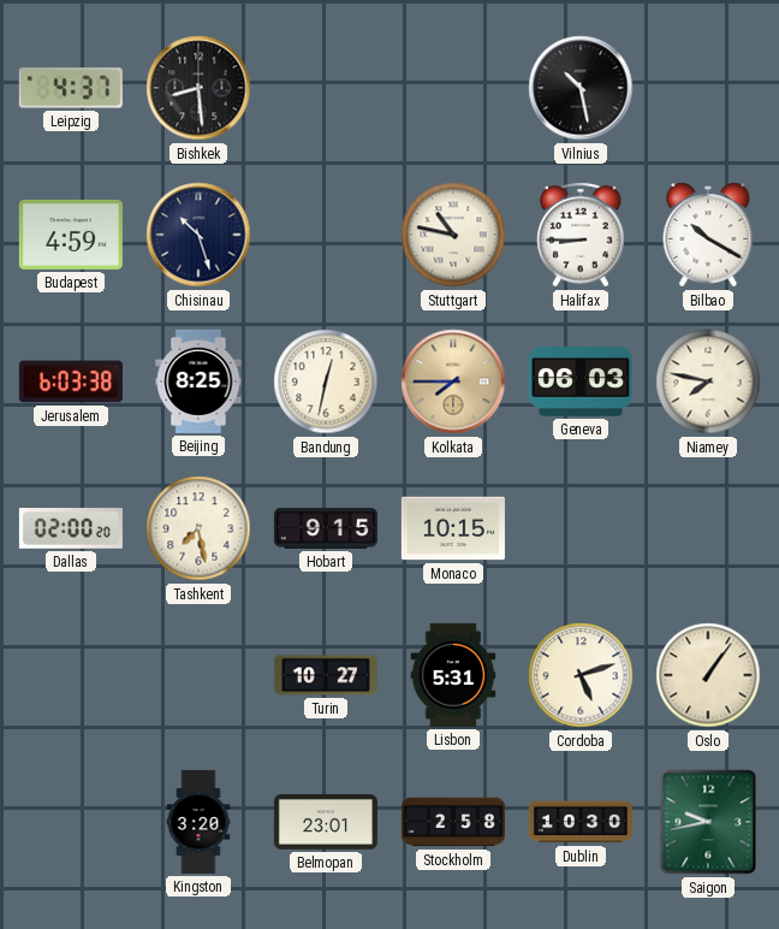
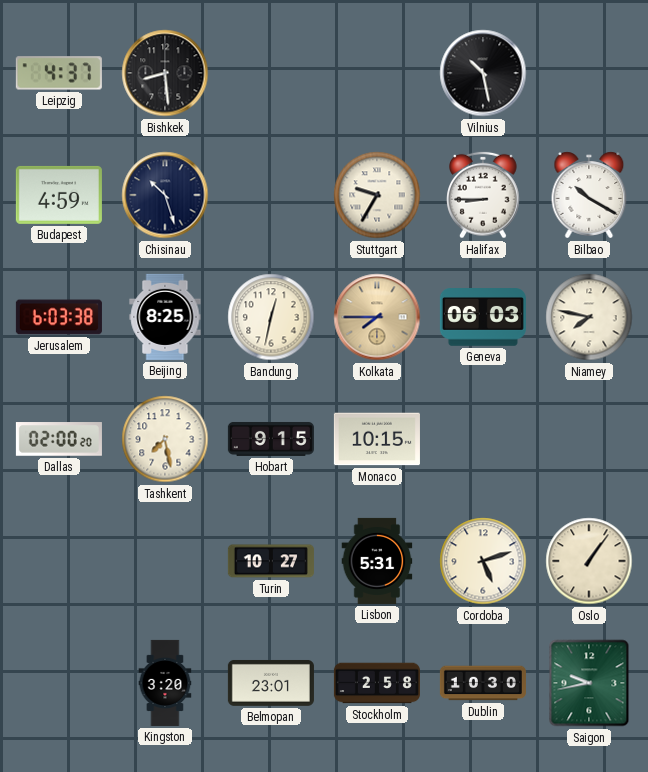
Stuttgart: 10:47 -> 9:35 (377, 195)
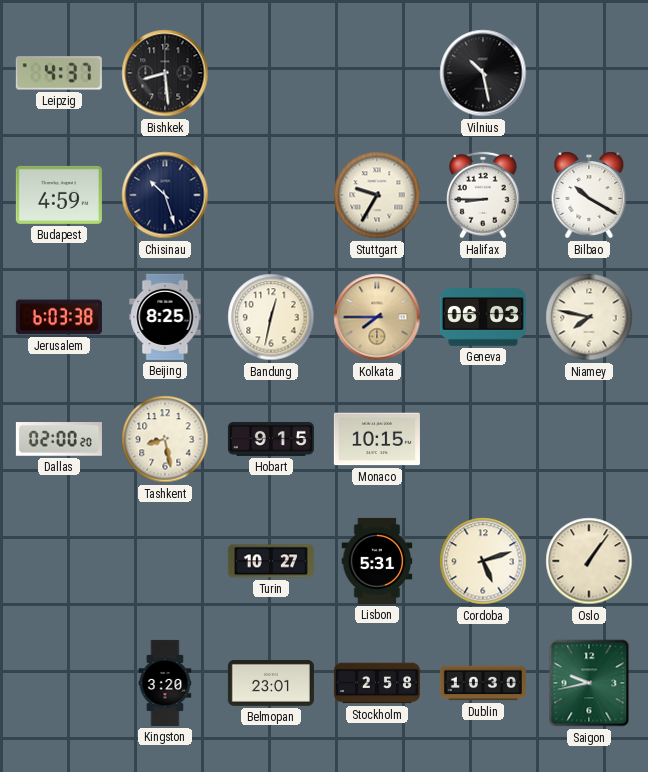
Tashkent: 7:28 -> 8:28 (165, 439)
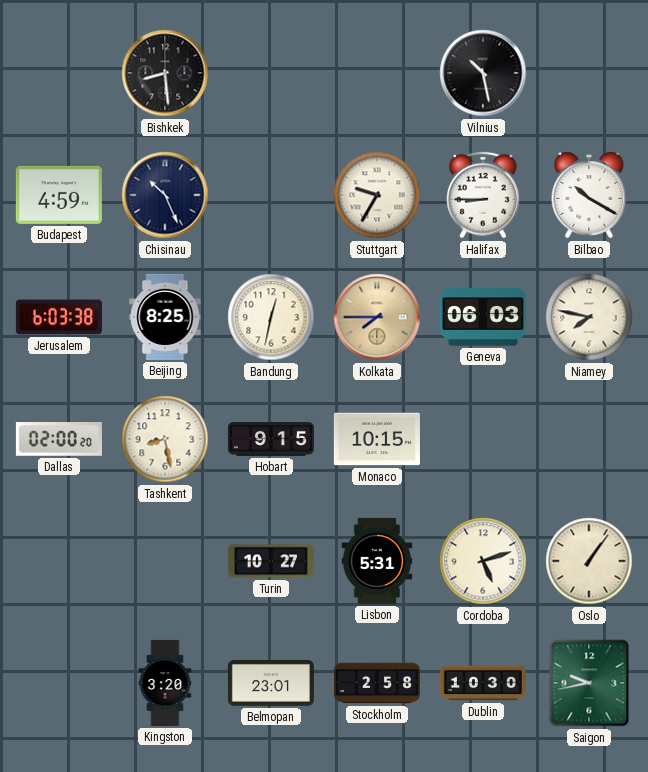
Leipzig: 4:37 -> none (59, 73)
Chisinau: 10:27 -> 10:26 (165, 195)
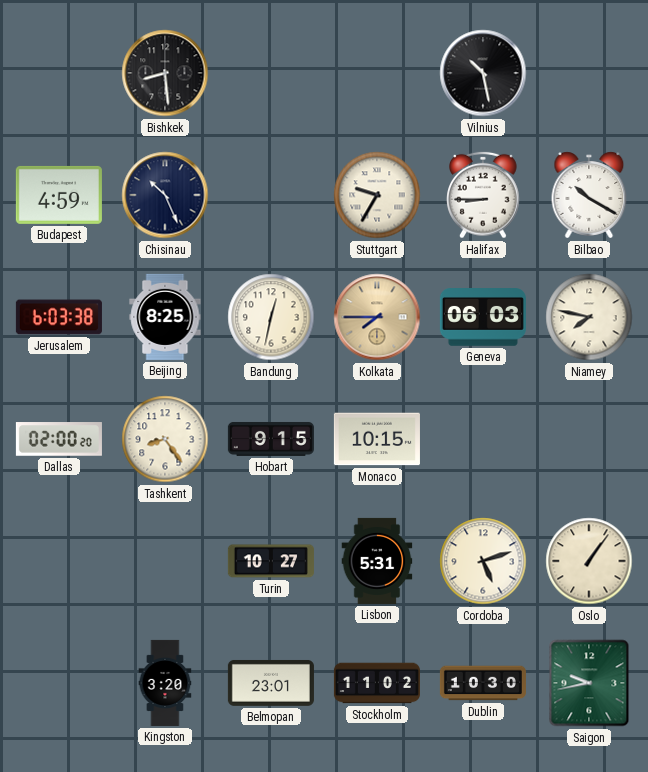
Tashkent: 8:28 -> 8:24 (165, 439)
Stockholm: 2:58 -> 11:02 (377, 683)
